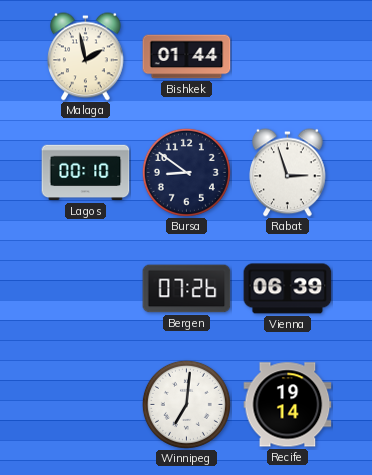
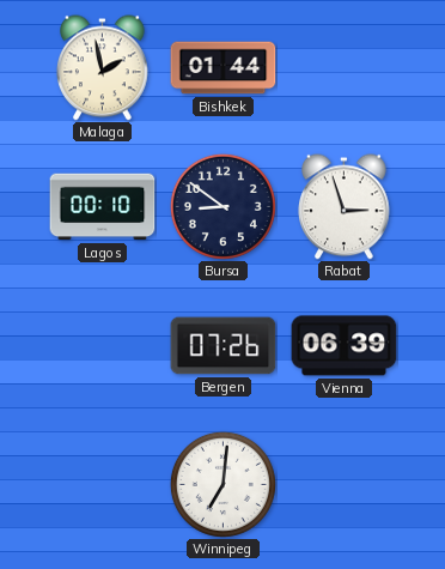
Recife: 19:14 -> none (288, 405)
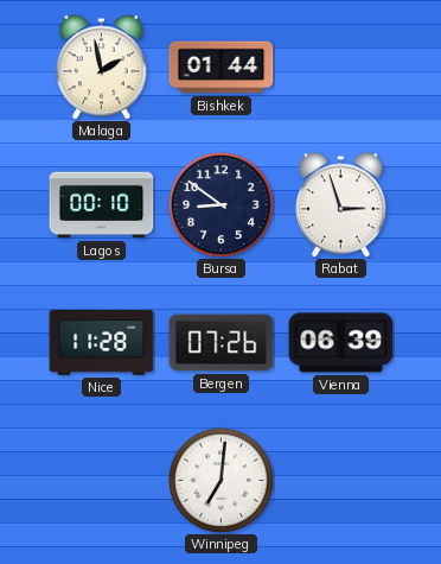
Nice: none -> 11:28 (102, 342)
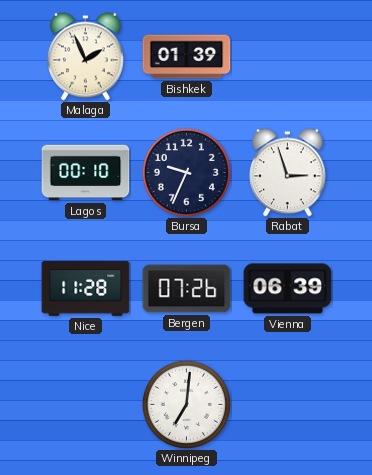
Malaga: 1:58 -> 1:56 (86, 57)
Bishkek: 01:44 -> 01:39 (187, 57)
Bursa: 8:51 -> 9:34 (186, 172)
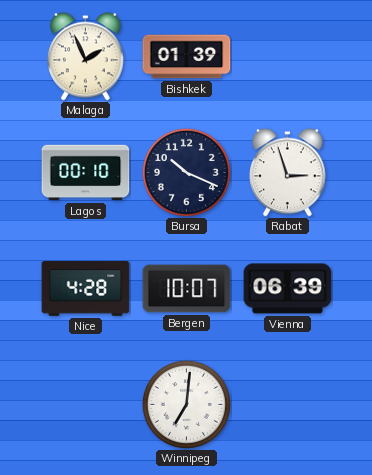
Bursa: 9:34 -> 10:19 (186, 172)
Nice: 11:28 -> 4:28 (86, 288)
Bergen: 07:26 -> 10:07 (187, 289)
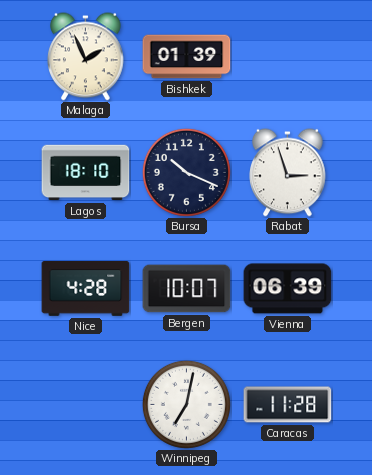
Lagos: 00:10 -> 18:10 (86, 173)
Winnipeg: 7:01 -> 7:02 (186, 404)
Caracas: none -> 11:28 (288, 405)
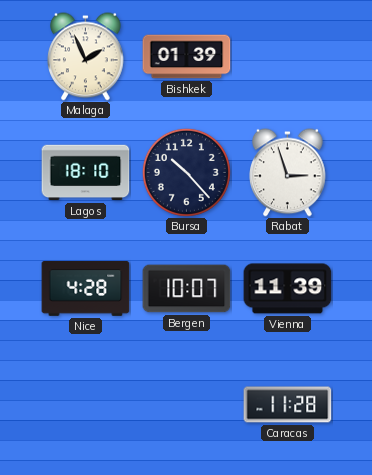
Bursa: 10:19 -> 10:23 (186, 172)
Vienna: 06:39 -> 11:39 (288, 289)
Winnipeg: 7:02 -> none (186, 404)
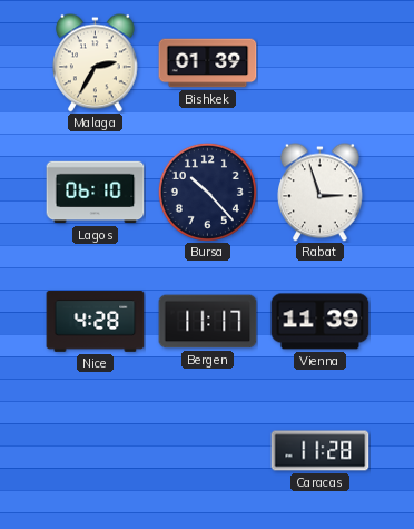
Malaga: 1:56 -> 2:35 (96, 63)
Lagos: 18:10 -> 06:10 (96, 193)
Bergen: 10:07 -> 11:17 (208, 322)
